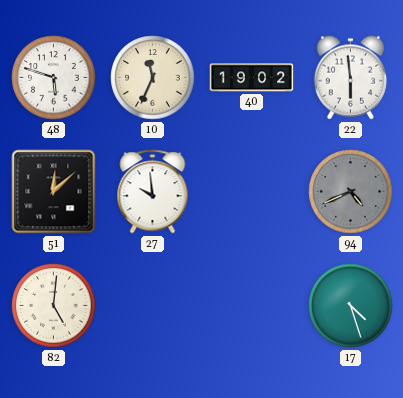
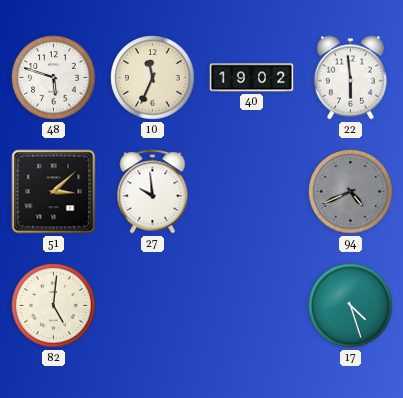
51: 12:08 -> 3:08 (54, 192)
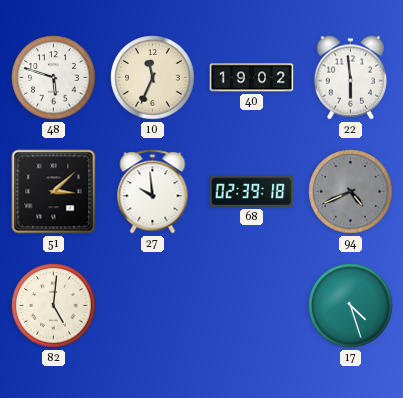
68: none -> 02:39 (252, 191)
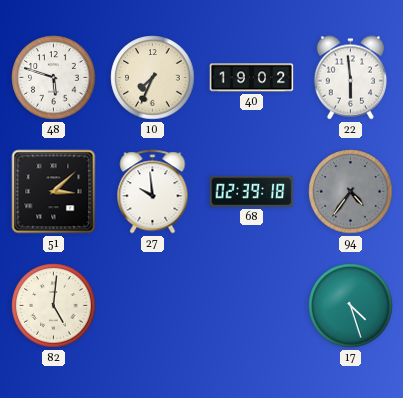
10: 11:34 -> 7:34 (153, 78)
94: 4:41 -> 4:36 (351, 192)
